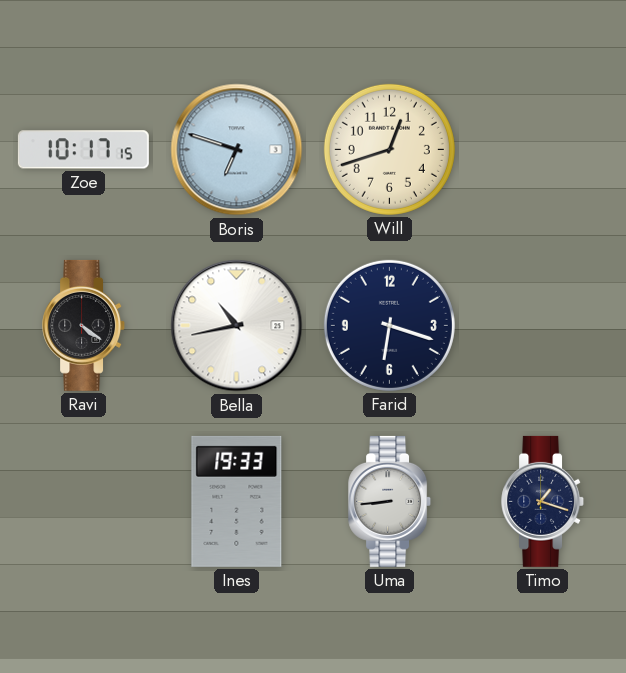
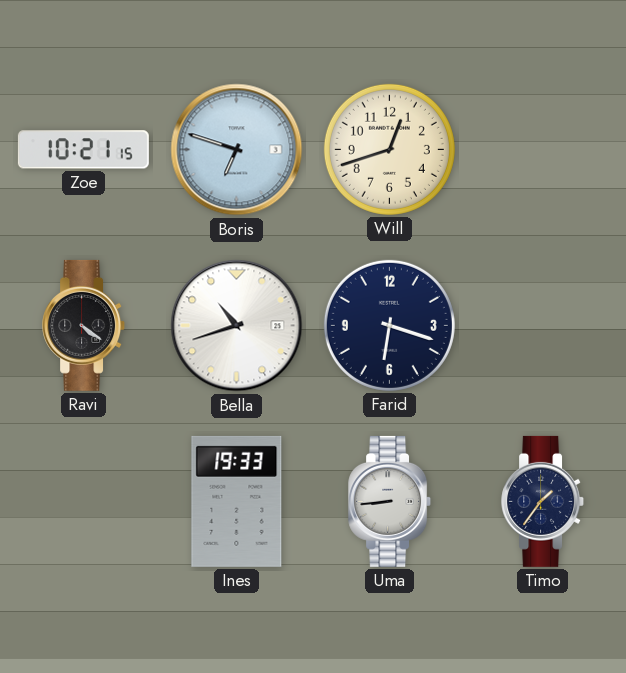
Zoe: 10:17 -> 10:21 (83, 150)
Bella: 10:43 -> 10:42 (237, 326)
Timo: 1:18 -> 1:36 (543, 501)
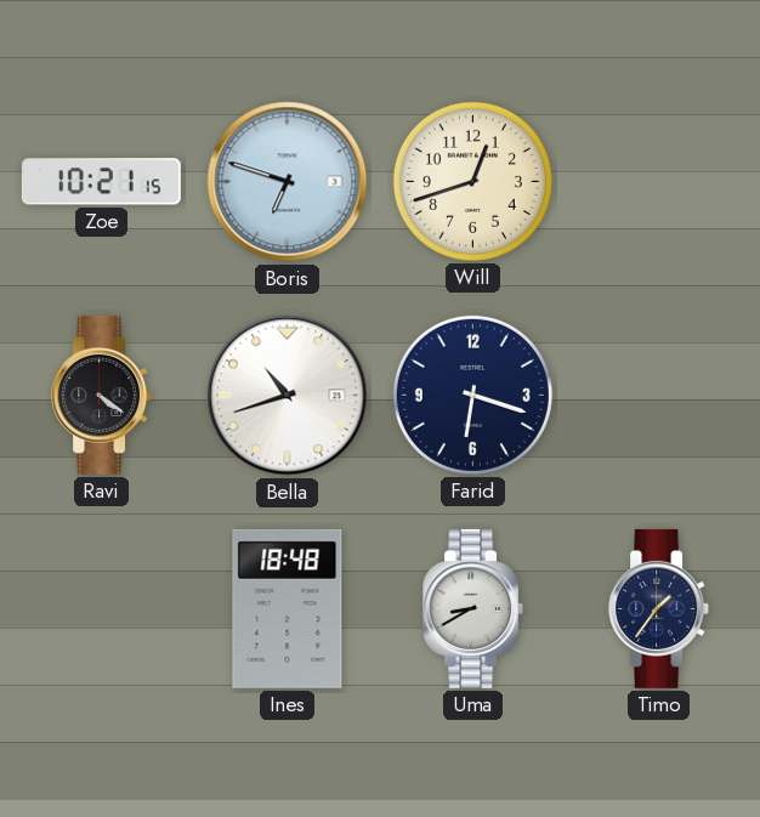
Ines: 19:33 -> 18:48 (288, 608)
Uma: 8:44 -> 8:40 (473, 608)
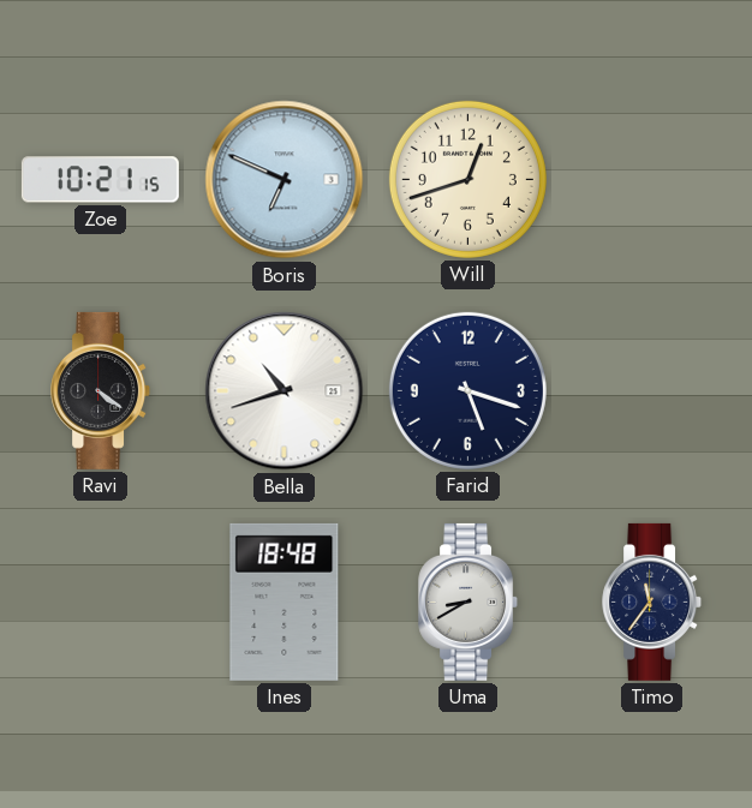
Boris: 6:48 -> 6:49 (285, 180)
Farid: 6:18 -> 5:18 (467, 390)
Timo: 1:36 -> 11:36 (652, 601)
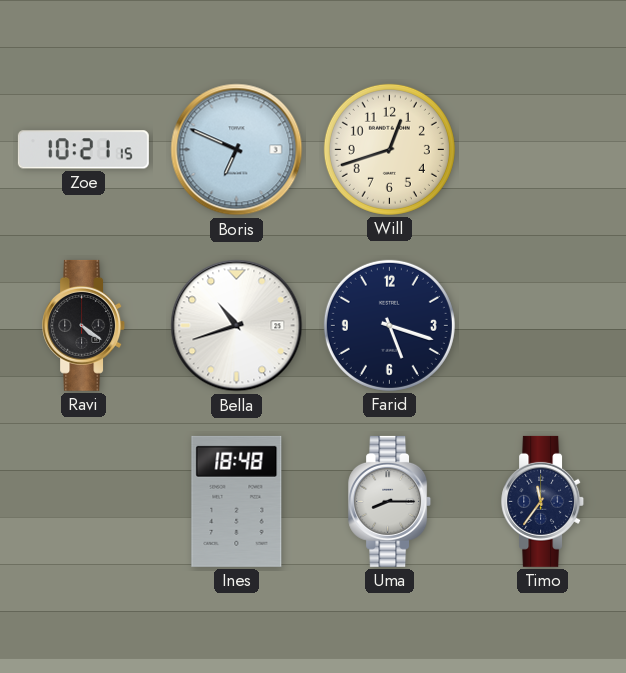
Uma: 8:40 -> 8:15 (390, 501)
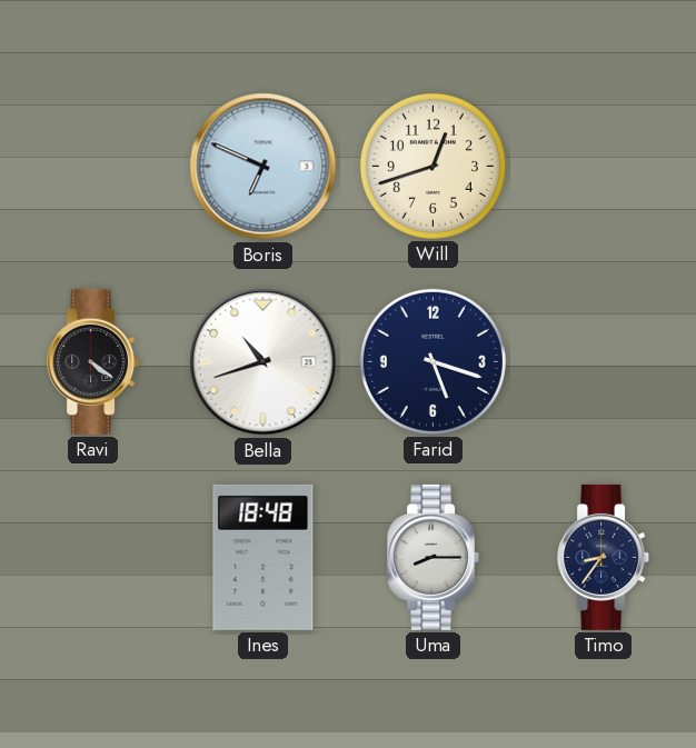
Zoe: 10:21 -> none (83, 150)
Timo: 11:36 -> 8:36 (604, 557)
